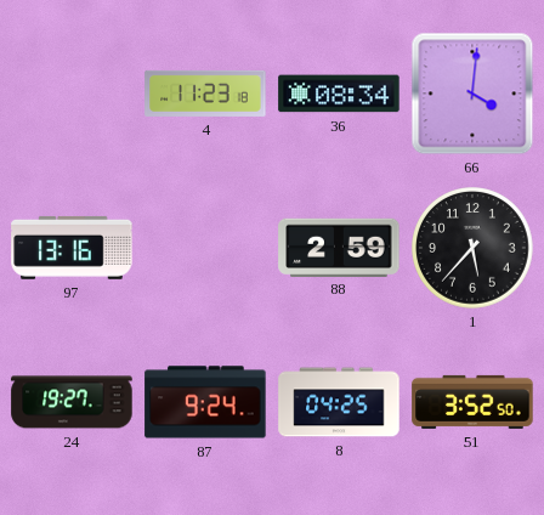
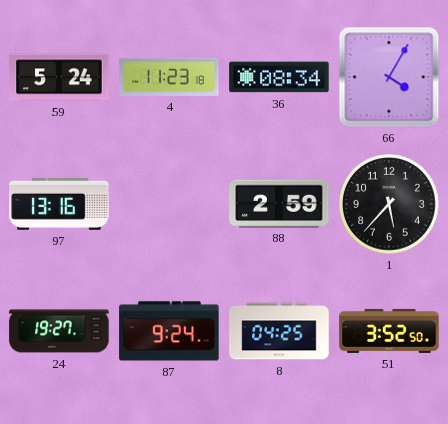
59: none -> 5:24 (59, 77)
66: 4:01 -> 4:05 (389, 77)
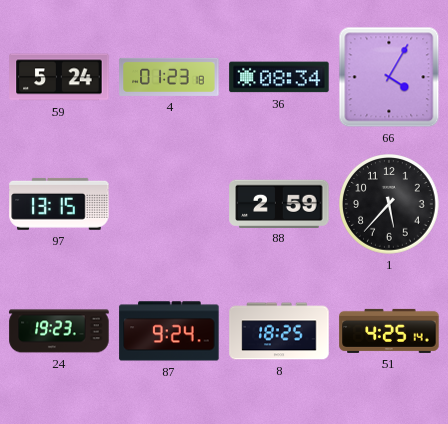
4: 11:23 -> 01:23 (169, 77)
97: 13:16 -> 13:15 (59, 204)
24: 19:27 -> 19:23 (59, 331)
8: 04:25 -> 18:25 (279, 331)
51: 3:52 -> 4:25 (389, 331)
